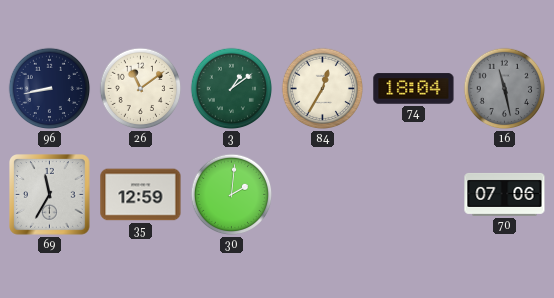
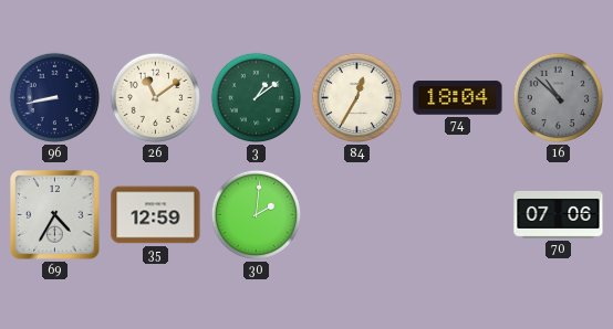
16: 11:28 -> 10:52 (559, 98)
69: 11:35 -> 4:35 (55, 215)
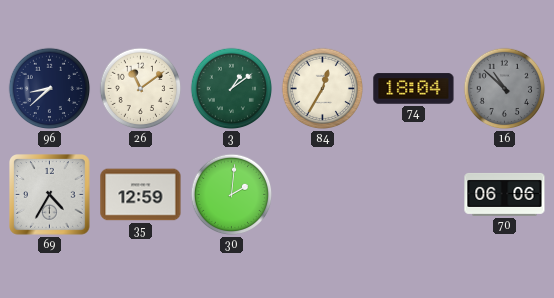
96: 8:43 -> 8:38 (50, 89)
70: 07:06 -> 06:06 (505, 194)
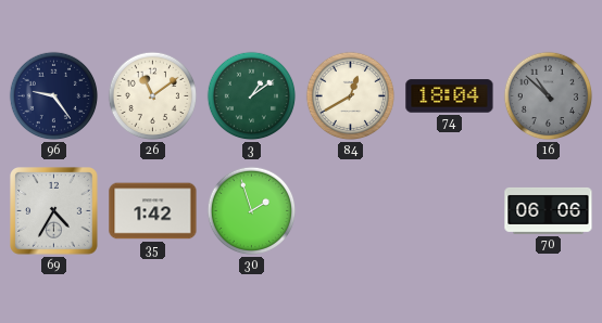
96: 8:38 -> 9:24 (54, 96)
84: 12:35 -> 12:40 (351, 96)
35: 12:59 -> 1:42 (153, 211)
30: 2:01 -> 1:57 (252, 211)
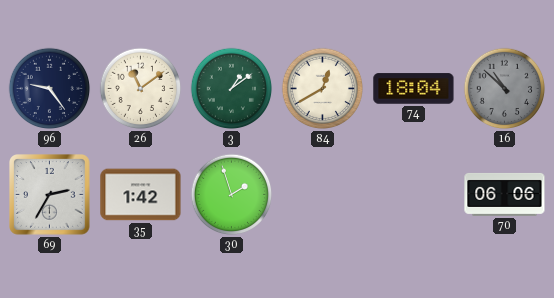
69: 4:35 -> 2:35 (50, 195)
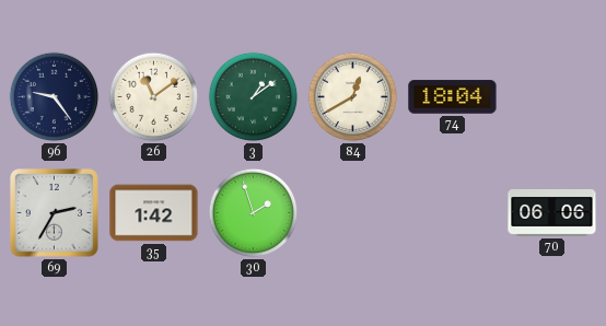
16: 10:52 -> none (505, 89)
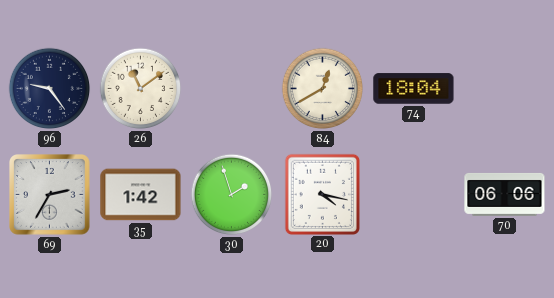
3: 1:09 -> none (254, 97)
20: none -> 4:17 (322, 194)
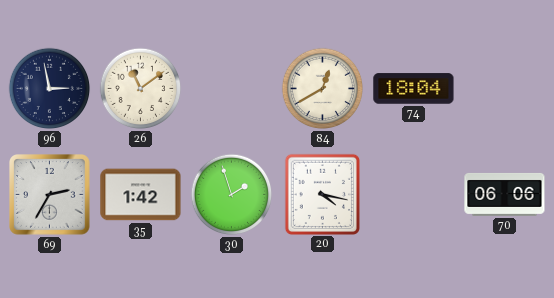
96: 9:24 -> 2:58 (50, 89)
